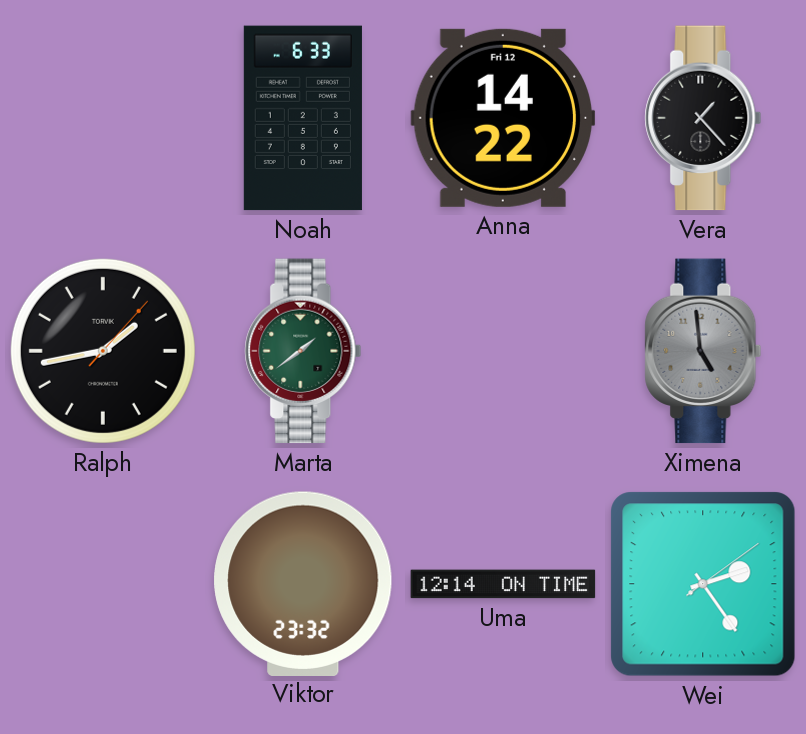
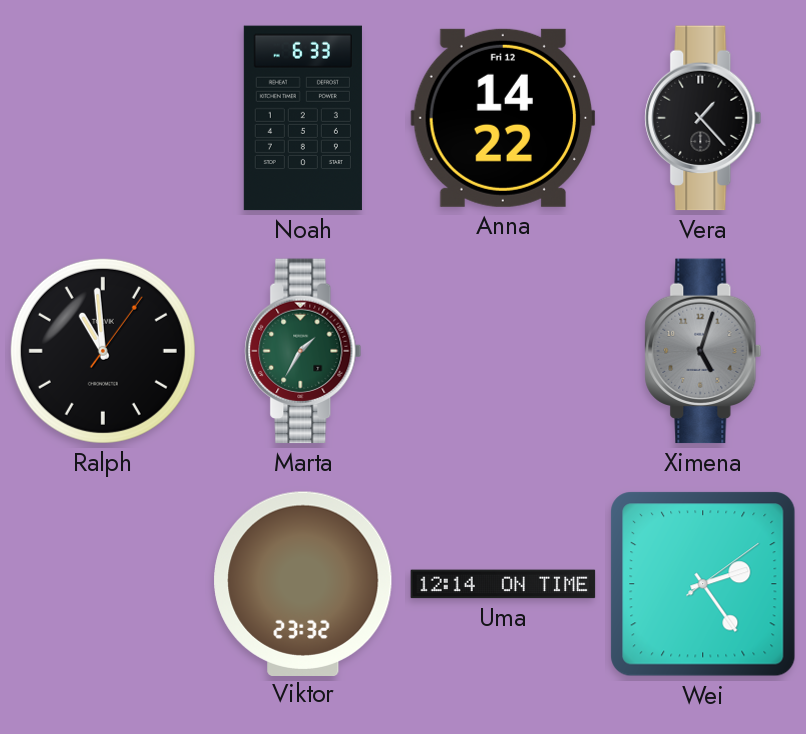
Ralph: 1:43 -> 10:59 (103, 351)
Marta: 1:39 -> 1:35 (303, 351)
Ximena: 4:59 -> 5:03 (703, 351)
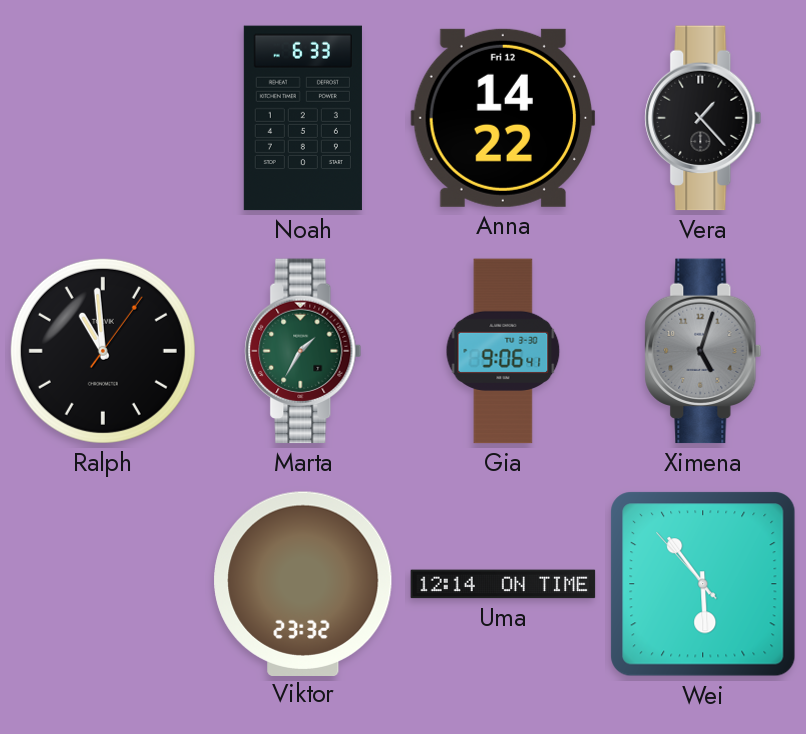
Gia: none -> 9:06 (503, 351)
Wei: 2:24 -> 5:53 (703, 584)
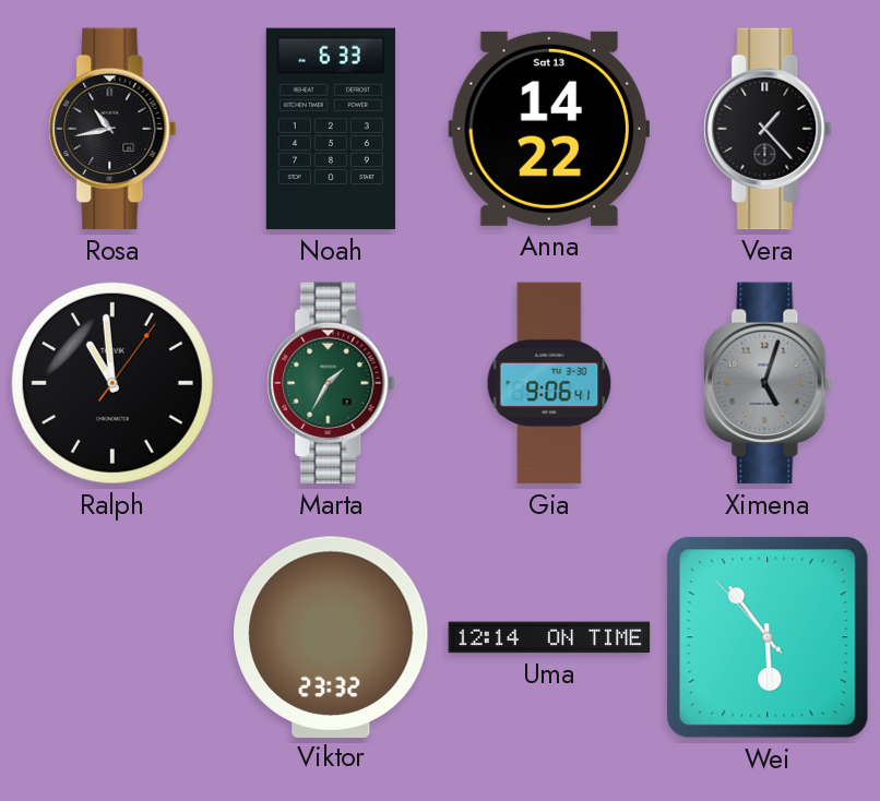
Rosa: none -> 10:43 (112, 129)
Anna date: Fri 12 -> Sat 13 (549, 129)
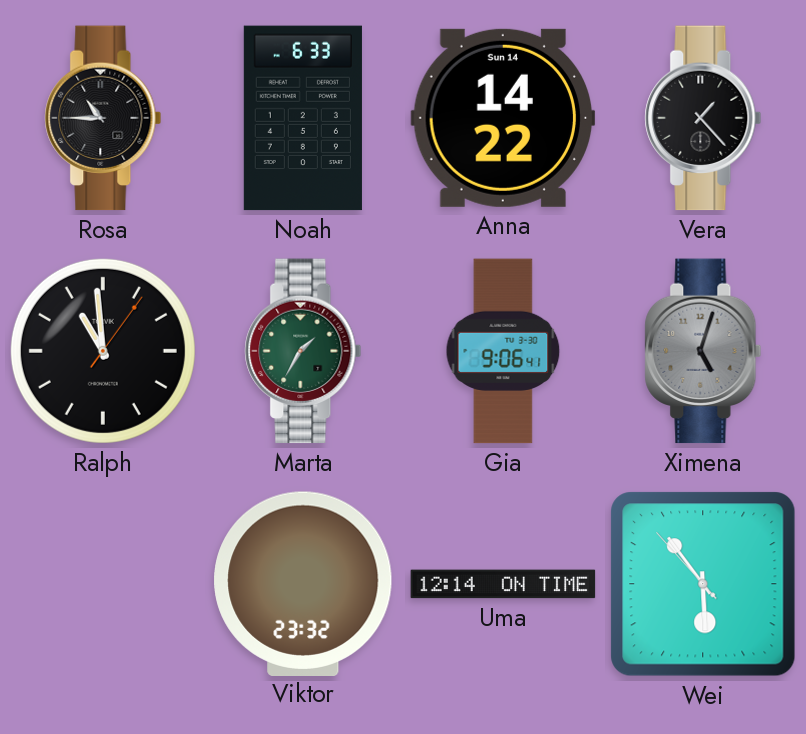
Rosa: 10:43 -> 10:45 (103, 118)
Anna date: Sat 13 -> Sun 14 (503, 118)
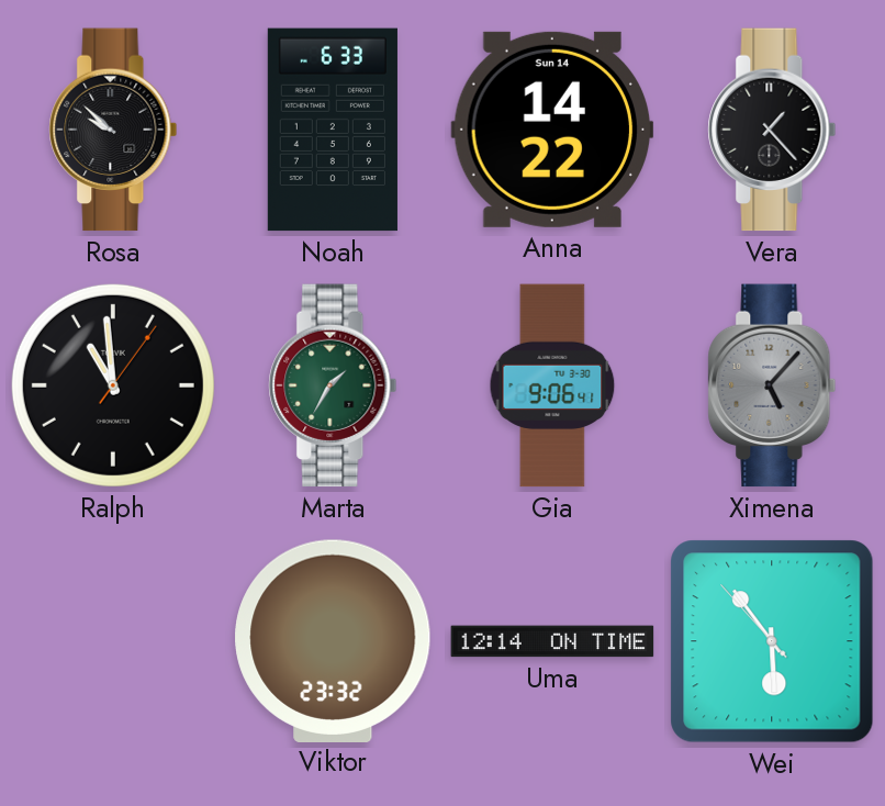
Rosa: 10:45 -> 9:52 (113, 130)
Ximena: 5:03 -> 5:07 (772, 385)
